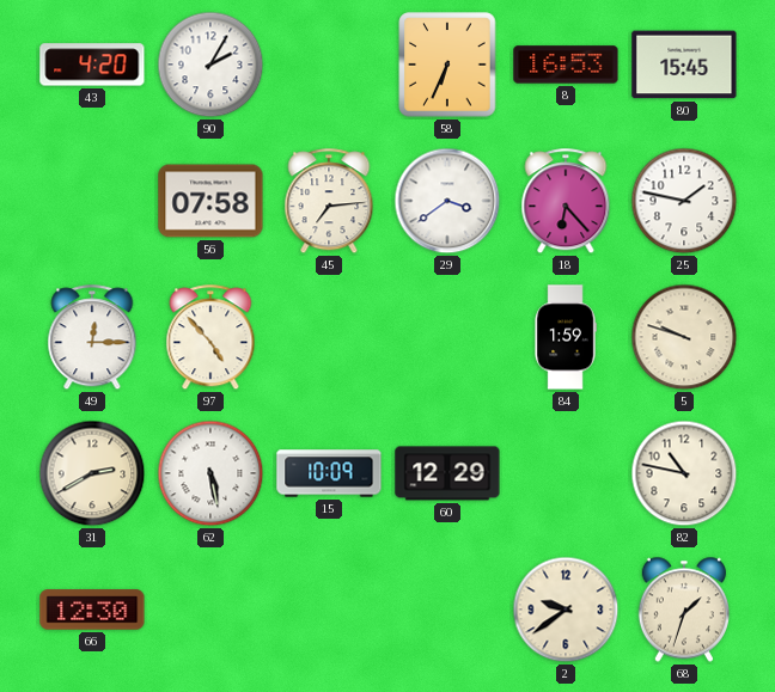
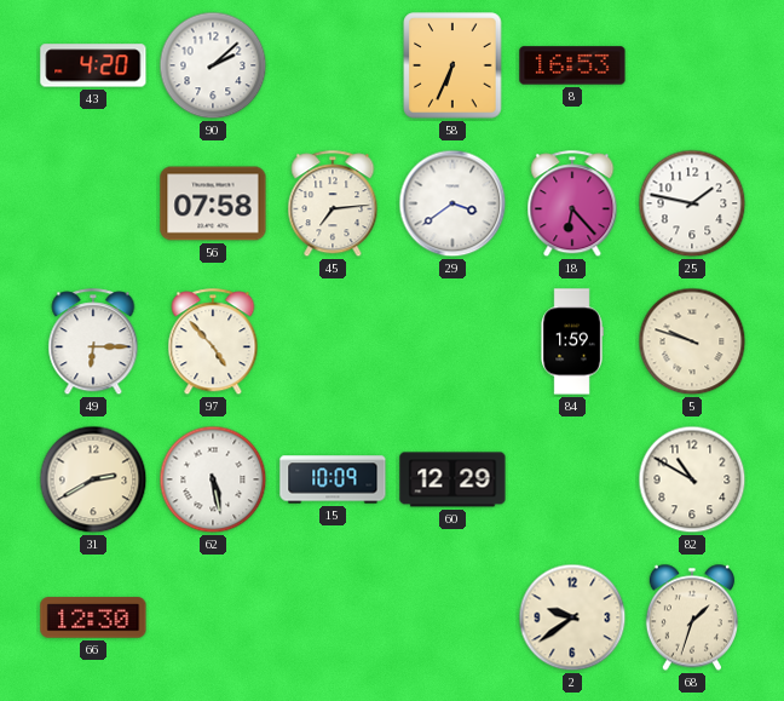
90: 2:05 -> 2:08 (213, 65)
80: 15:45 -> none (684, 65)
49: 12:15 -> 6:15 (93, 343)
82: 10:47 -> 10:50 (692, 479)
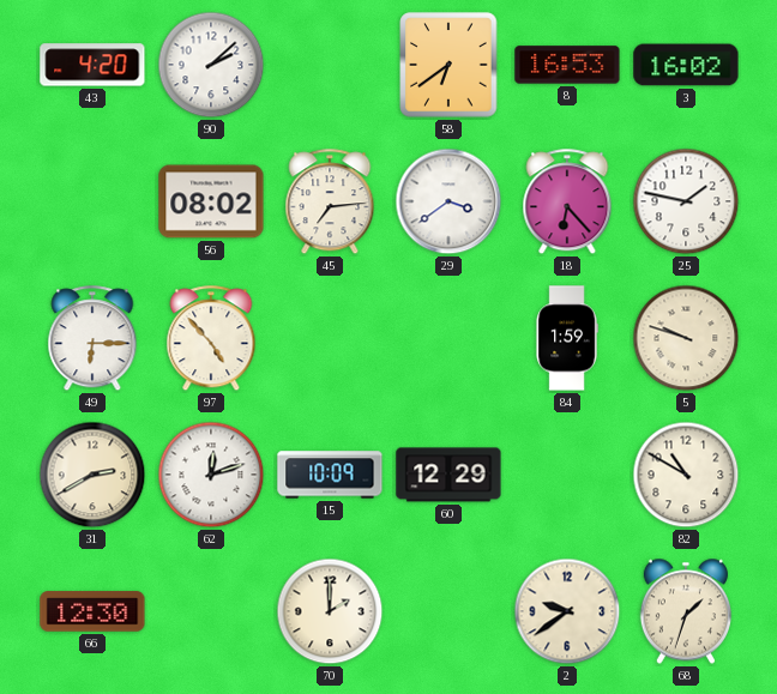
58: 6:34 -> 6:39 (448, 65)
3: none -> 16:02 (686, 65)
56: 07:58 -> 08:02 (211, 201)
62: 5:28 -> 12:12 (211, 475)
70: none -> 2:00 (330, 611)
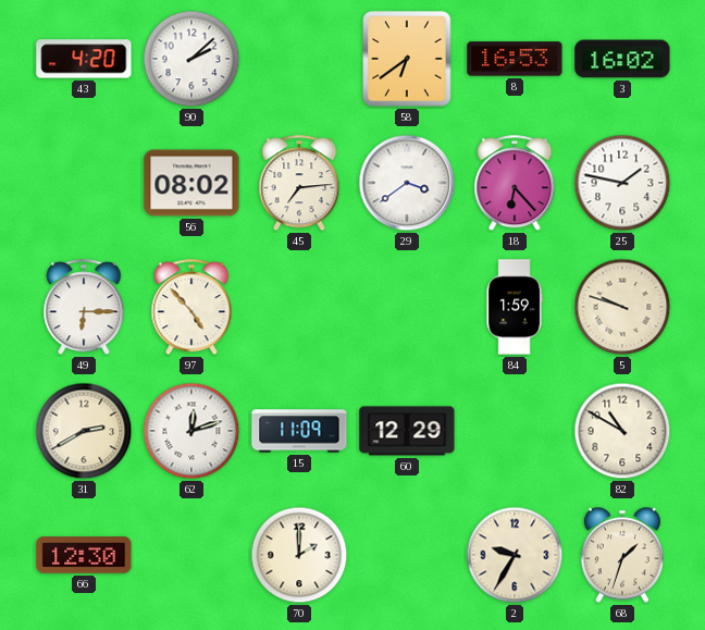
15: 10:09 -> 11:09 (299, 431)
2: 9:39 -> 9:35 (515, 555)
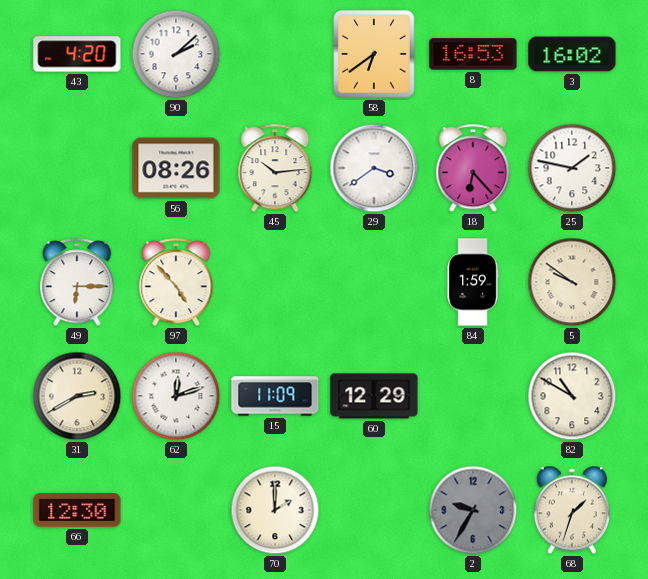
56: 08:02 -> 08:26 (176, 168)
45: 7:14 -> 10:14 (275, 169)
5: 9:48 -> 9:51 (572, 282)
2 dial: cream -> grey (473, 510)
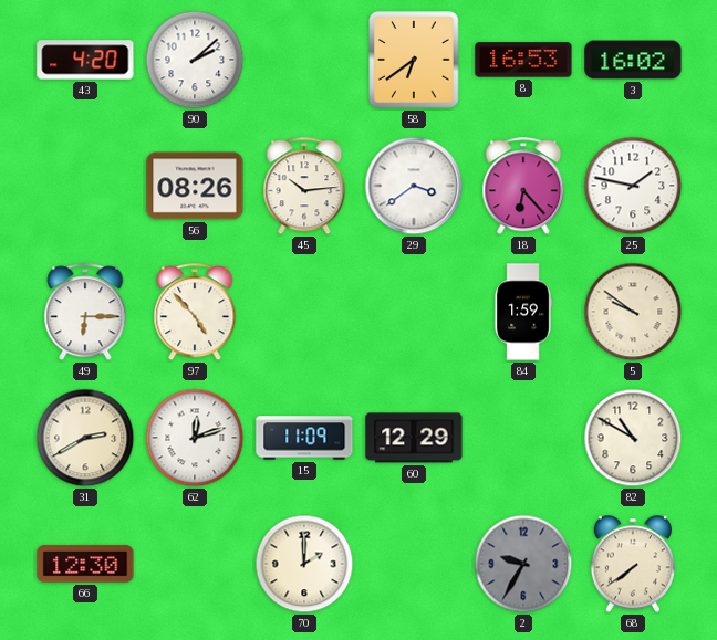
68: 1:33 -> 7:39 (633, 564)
